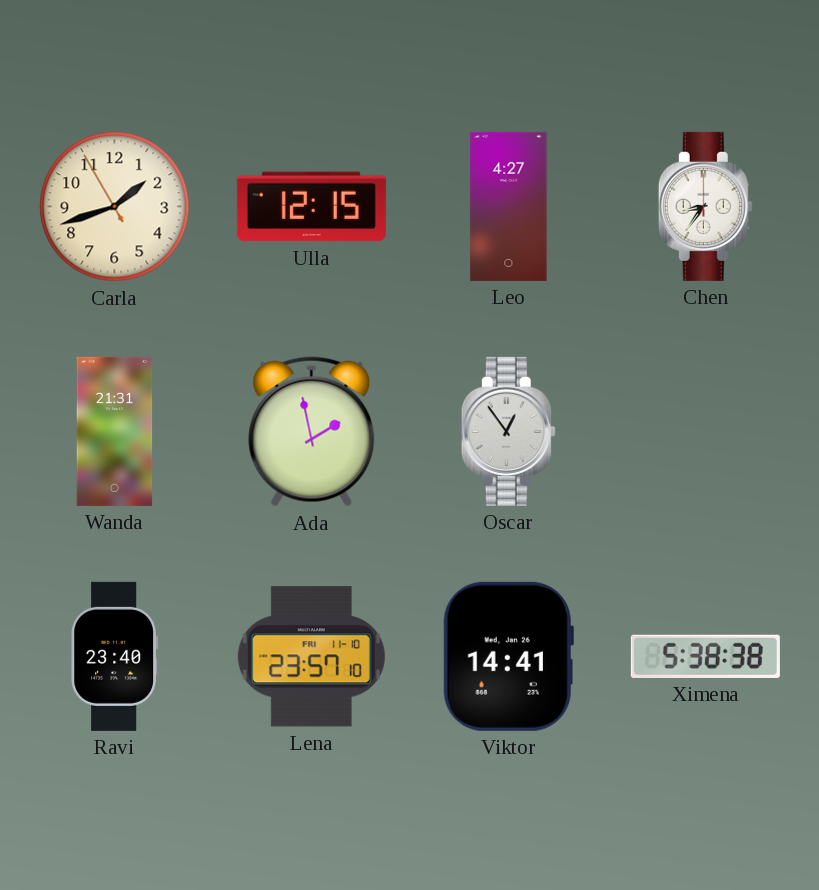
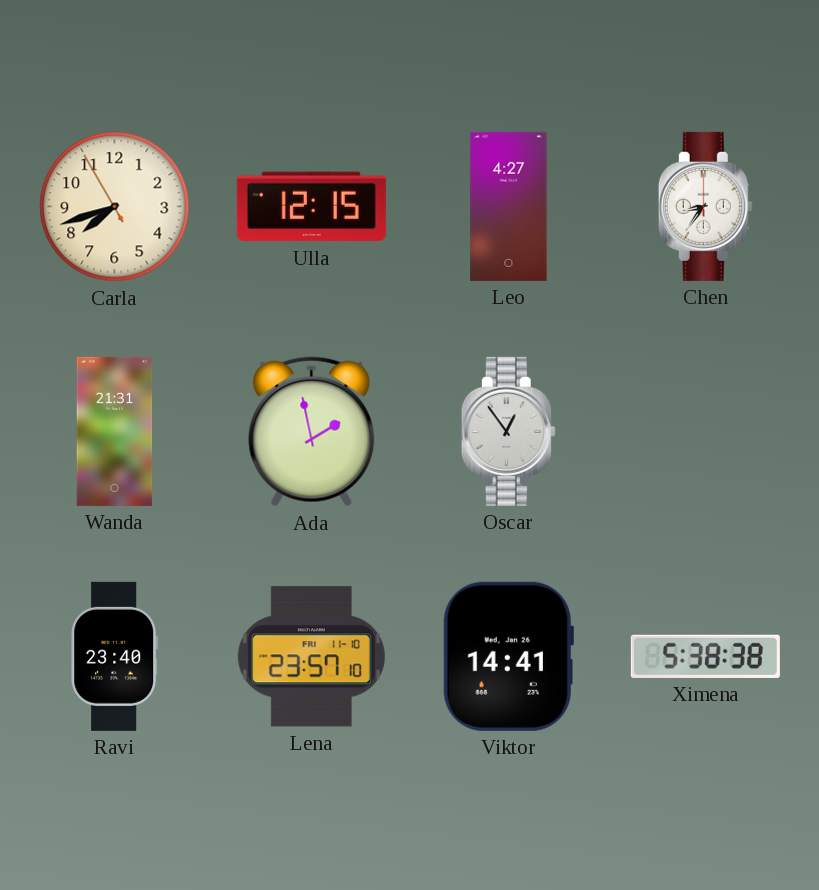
Carla: 1:41 -> 7:41 (115, 207)
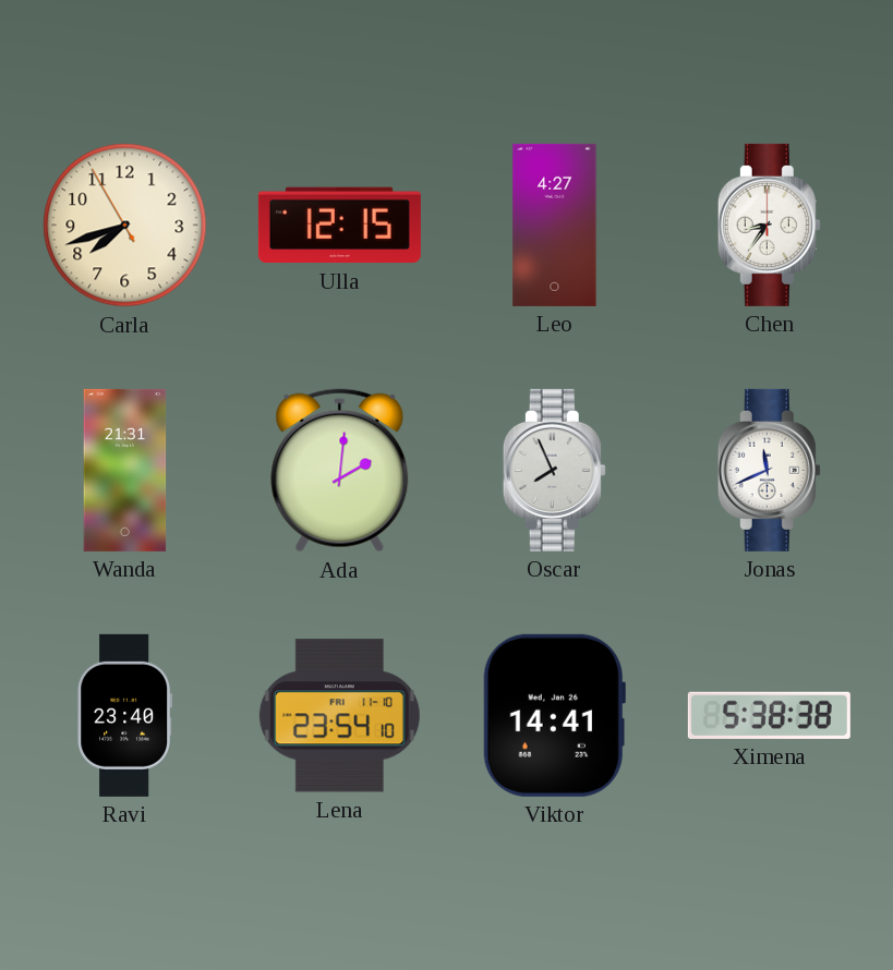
Ada: 1:58 -> 2:01 (340, 471)
Oscar: 12:54 -> 7:56 (554, 470)
Jonas: none -> 11:41 (769, 470)
Lena: 23:57 -> 23:54 (339, 716)
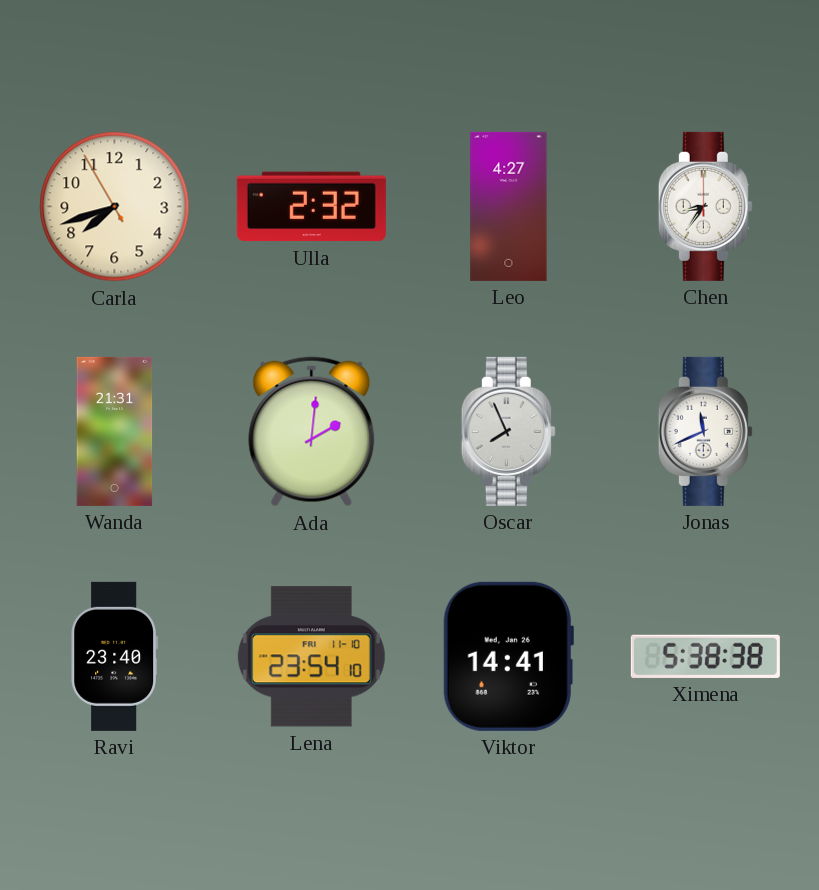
Ulla: 12:15 -> 2:32 (311, 207)
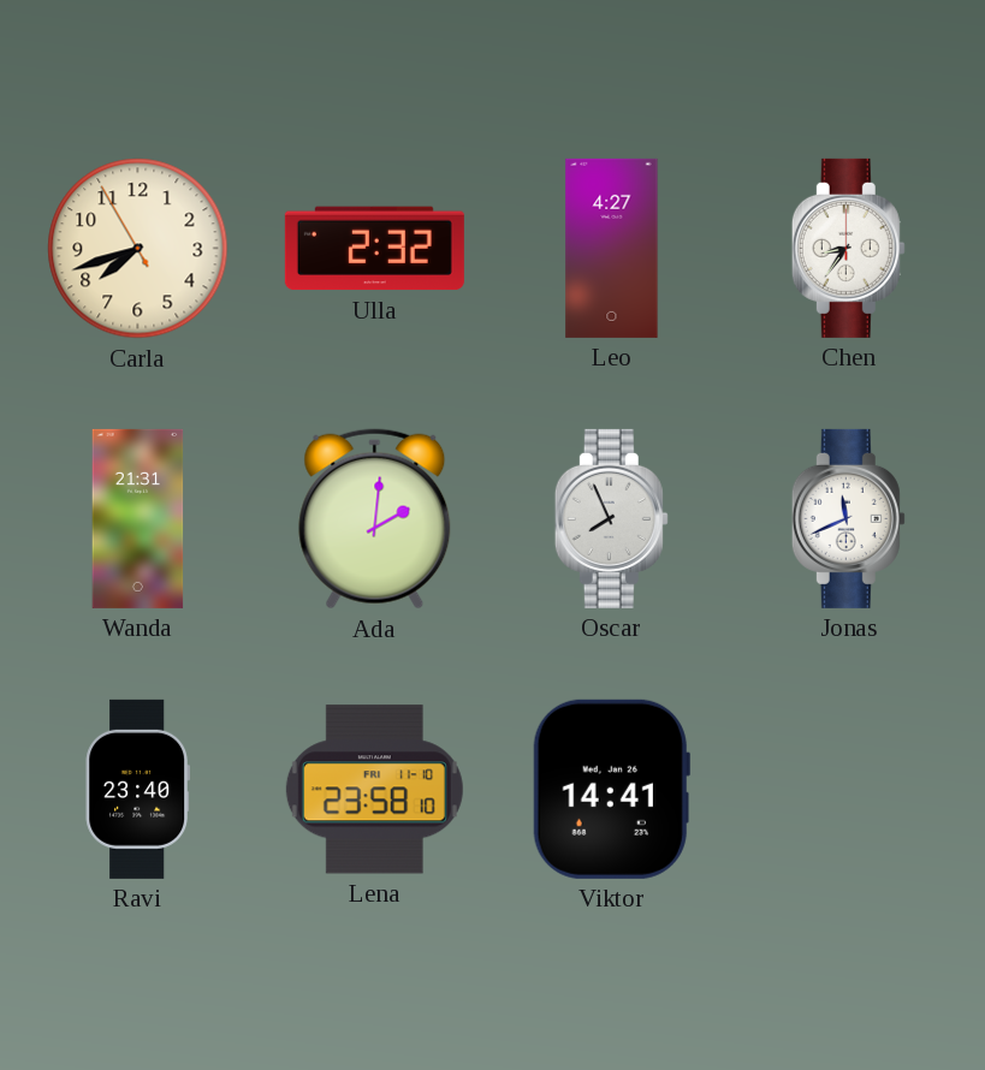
Lena: 23:54 -> 23:58 (374, 790)
Ximena: 5:38 -> none (705, 656)
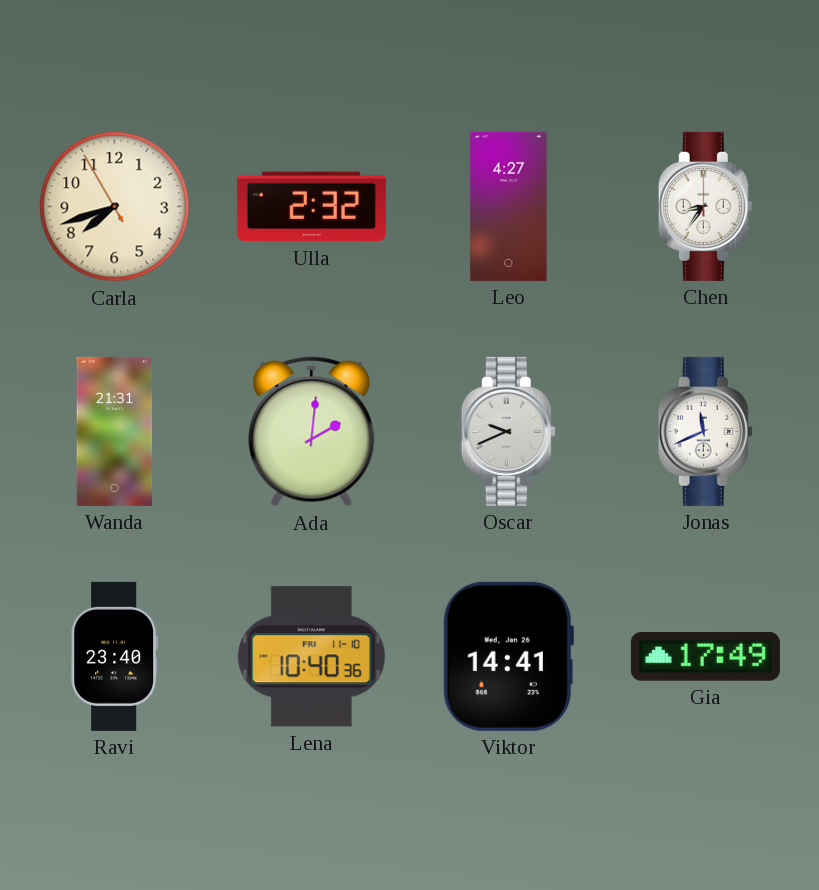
Oscar: 7:56 -> 9:41 (508, 431)
Lena: 23:58 -> 10:40 (311, 657)
Gia: none -> 17:49 (705, 657)
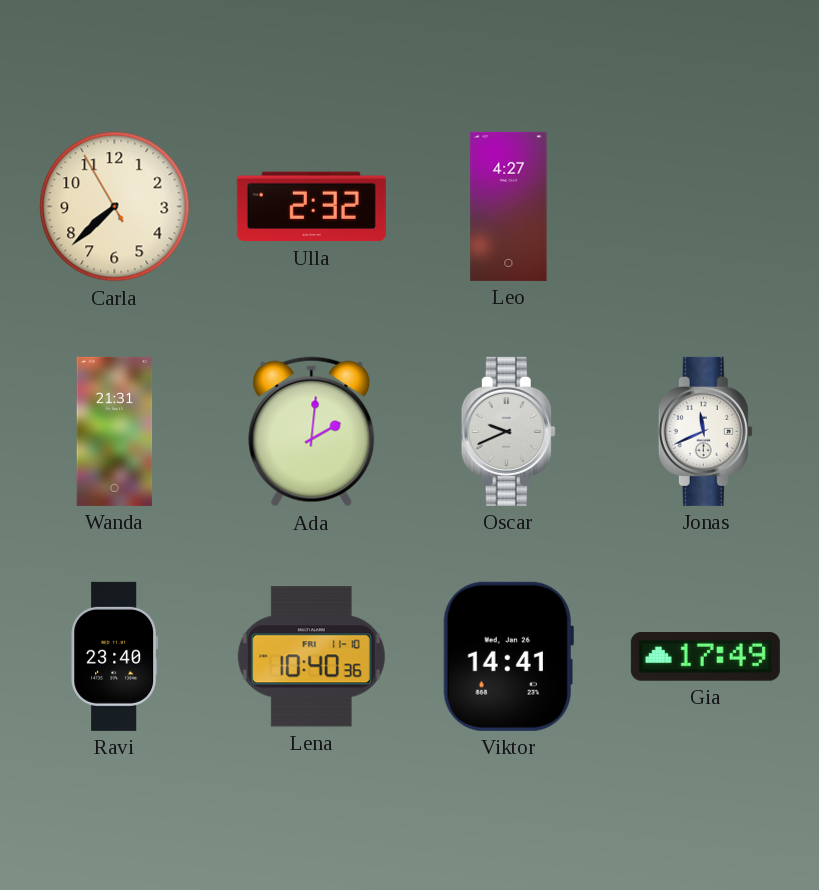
Carla: 7:41 -> 7:37 (115, 207)
Chen: 8:36 -> none (705, 206)
